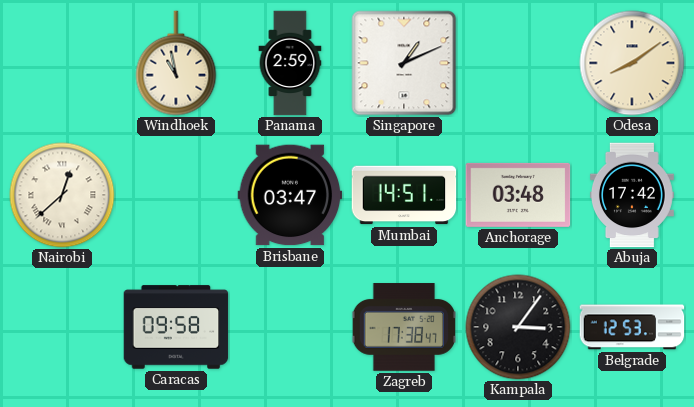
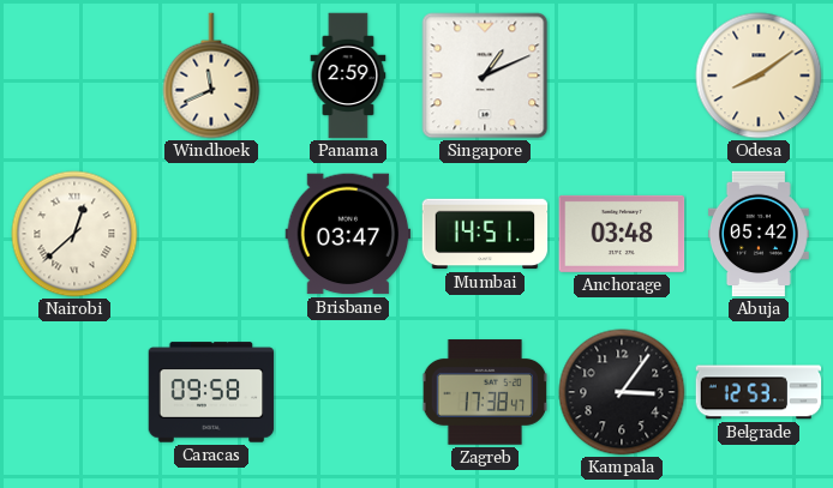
Windhoek: 10:58 -> 11:41 (211, 76)
Abuja: 17:42 -> 05:42 (759, 234)
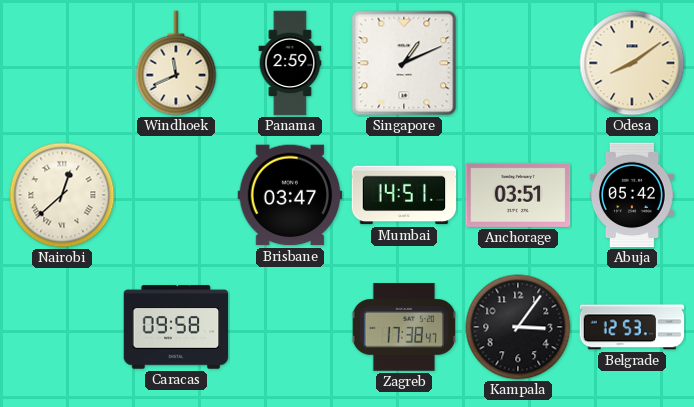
Anchorage: 03:48 -> 03:51 (518, 195)
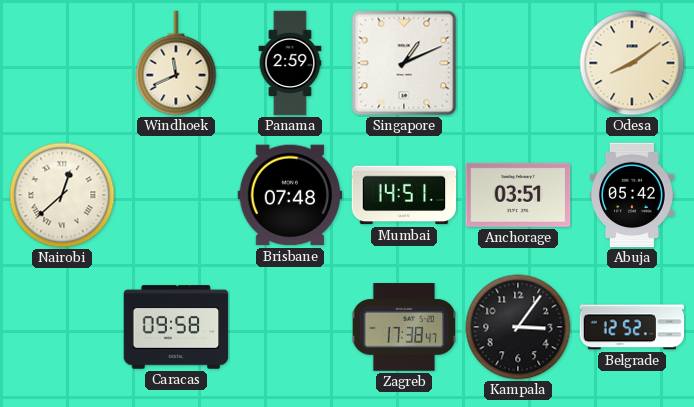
Brisbane: 03:47 -> 07:48 (290, 195)
Belgrade: 12:53 -> 12:52 (632, 327)
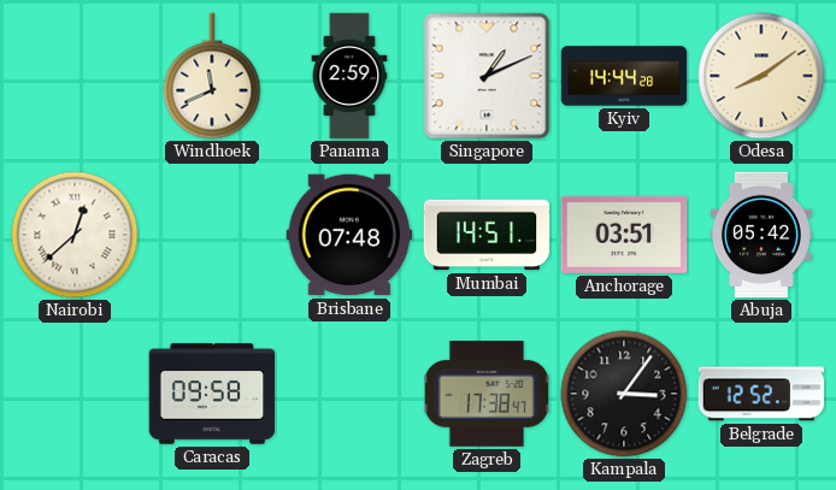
Kyiv: none -> 14:44 (624, 76)
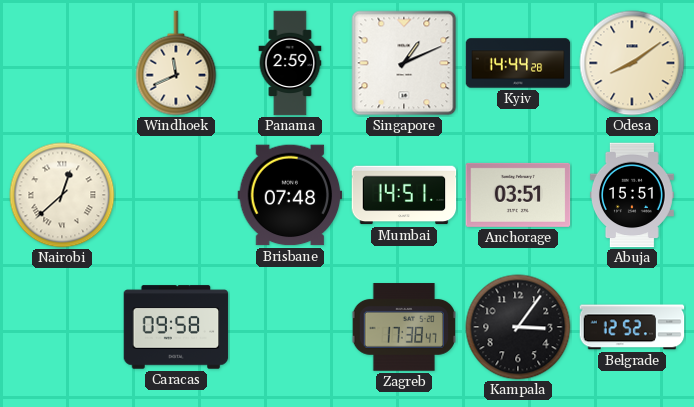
Abuja: 05:42 -> 15:51 (632, 195)
